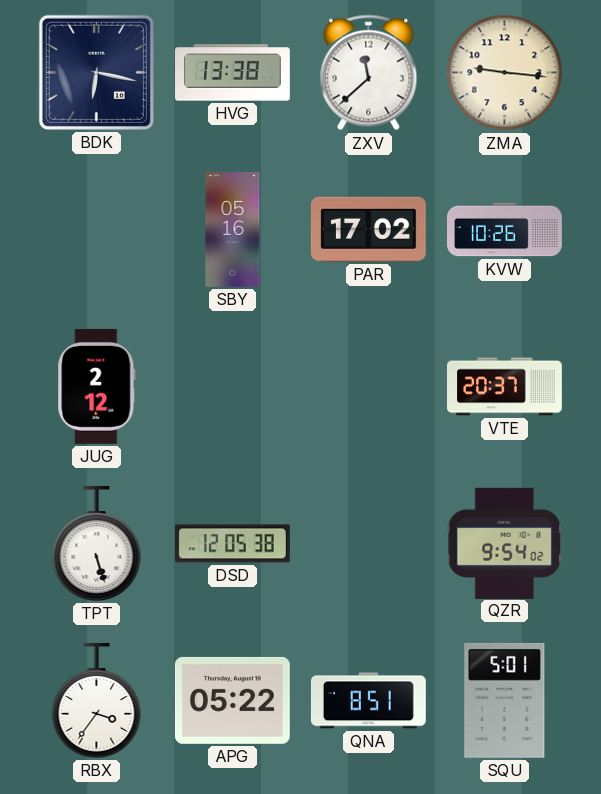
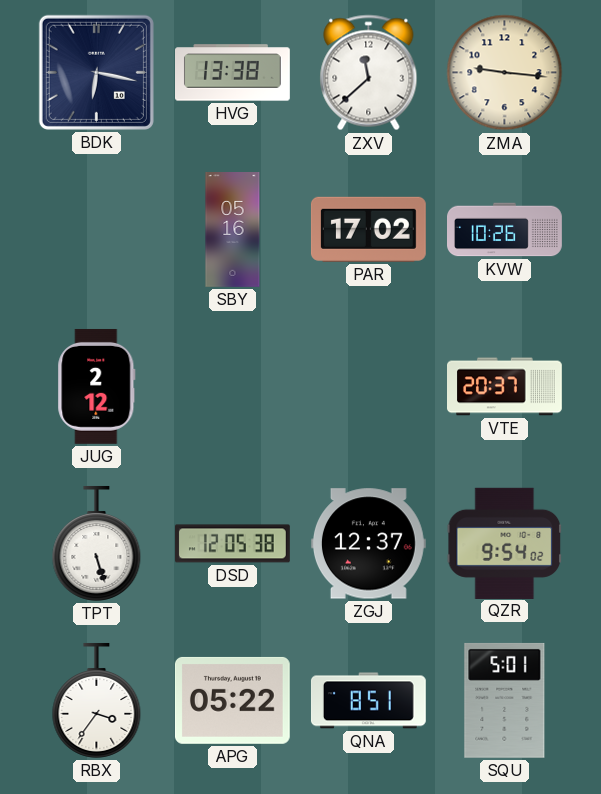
ZGJ: none -> 12:37 (368, 544)
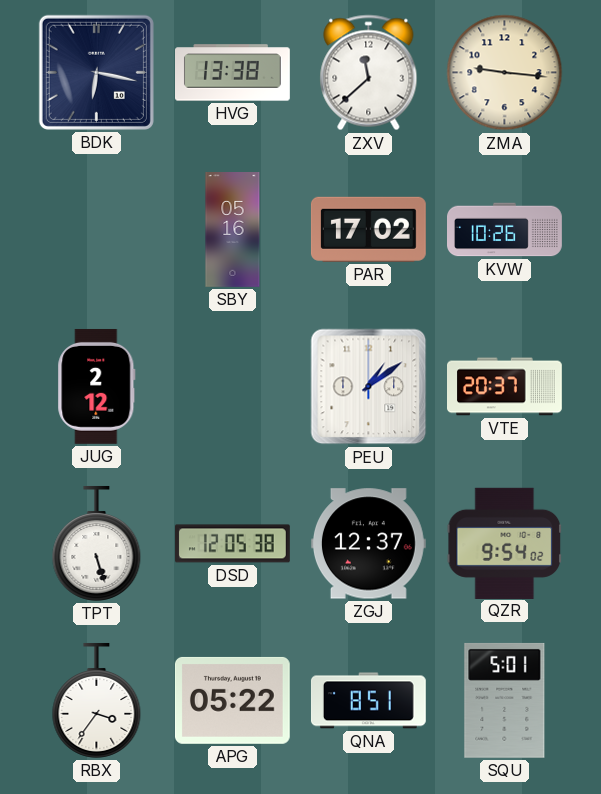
PEU: none -> 1:09 (369, 387)
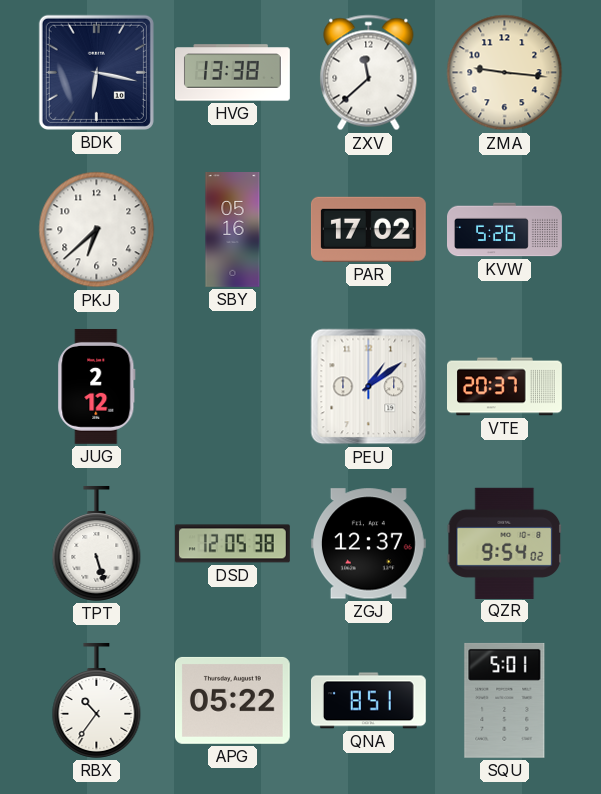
PKJ: none -> 6:38 (97, 230)
KVW: 10:26 -> 5:26 (505, 230)
RBX: 3:36 -> 10:36 (97, 700)
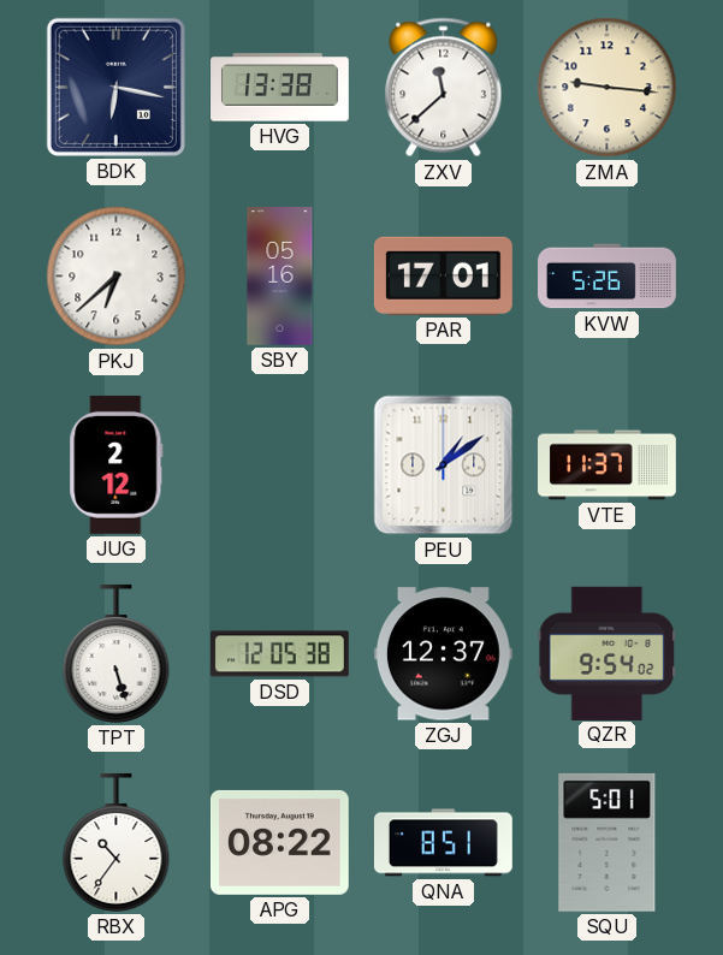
PAR: 17:02 -> 17:01 (443, 275)
VTE: 20:37 -> 11:37 (608, 465)
APG: 05:22 -> 08:22 (279, 842)
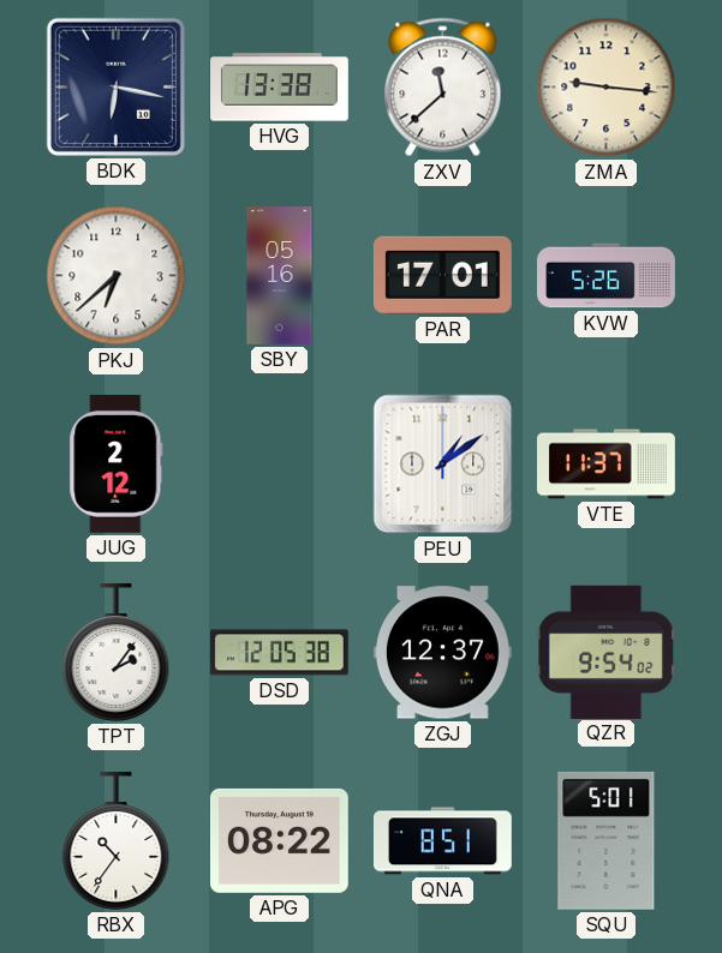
TPT: 5:27 -> 2:06 (117, 652)
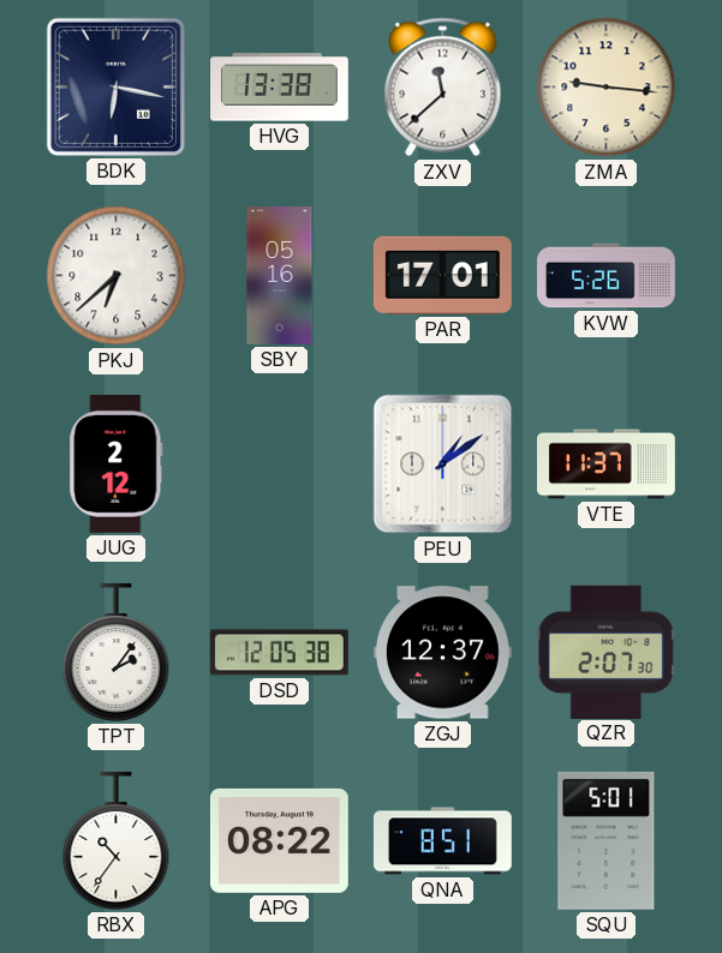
QZR: 9:54 -> 2:07 (607, 652)
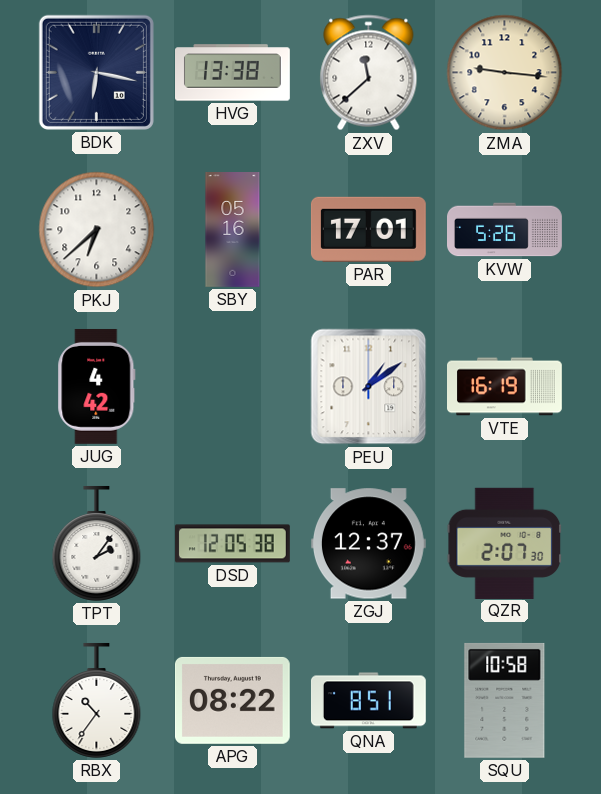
JUG: 2:12 -> 4:42 (97, 386)
VTE: 11:37 -> 16:19 (505, 387)
SQU: 5:01 -> 10:58 (505, 700)
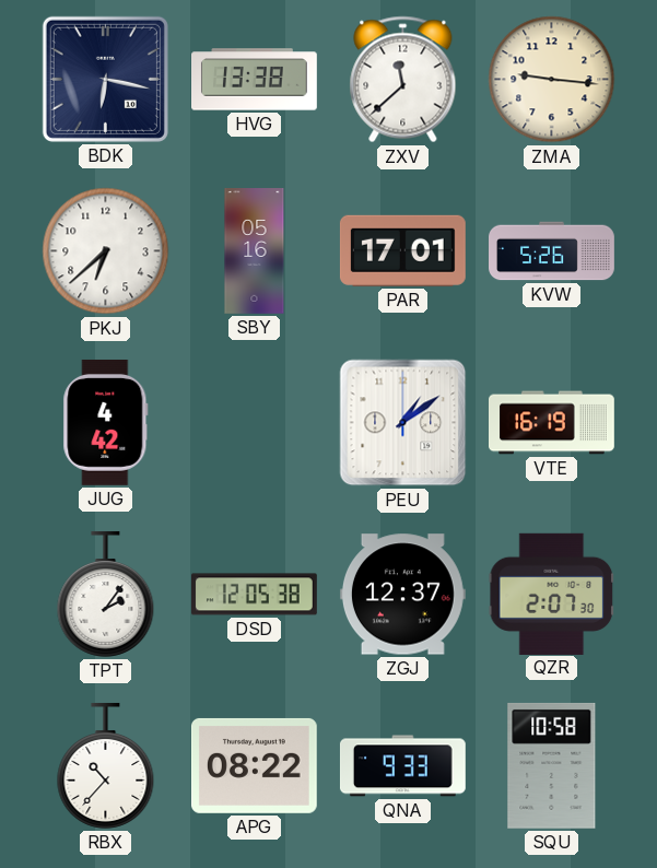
RBX: 10:36 -> 10:37 (106, 765)
QNA: 8:51 -> 9:33 (402, 766)
